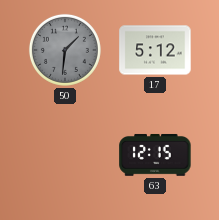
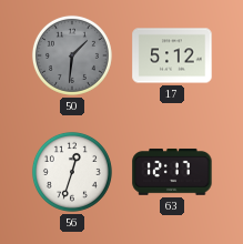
56: none -> 12:33 (72, 172)
63: 12:15 -> 12:17 (172, 172)
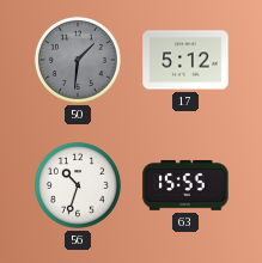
56: 12:33 -> 10:33 (78, 185)
63: 12:17 -> 15:55 (185, 185)
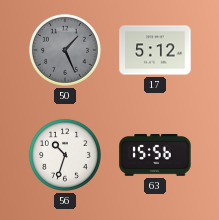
50: 1:31 -> 1:26 (65, 50)
63: 15:55 -> 15:56 (155, 155)
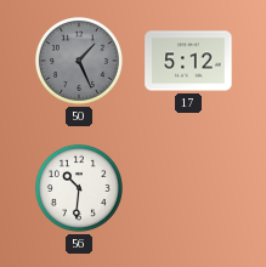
56: 10:33 -> 10:31 (79, 188)
63: 15:56 -> none (155, 155)
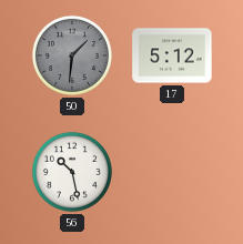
50: 1:26 -> 1:31 (72, 55)
56: 10:31 -> 10:28 (72, 172)
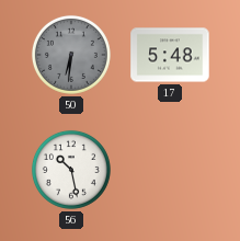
50: 1:31 -> 6:31 (71, 55)
17: 5:12 -> 5:48 (170, 55)
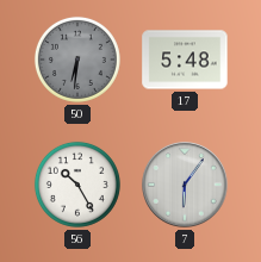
56: 10:28 -> 10:25 (77, 185)
7: none -> 6:06 (185, 185)
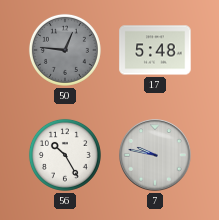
50: 6:31 -> 12:46 (65, 50)
7: 6:06 -> 9:47 (155, 155)
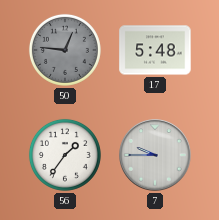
56: 10:25 -> 1:36 (65, 155)
7: 9:47 -> 9:45 (155, 155)
